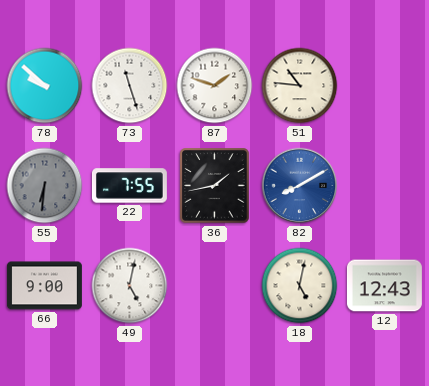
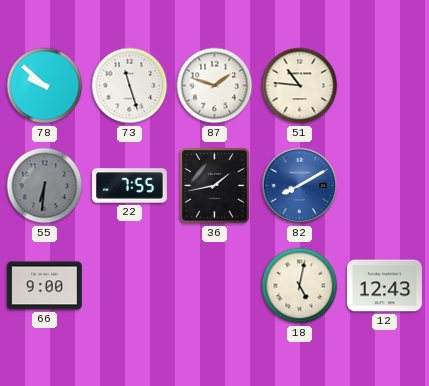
49: 5:02 -> none (130, 286)
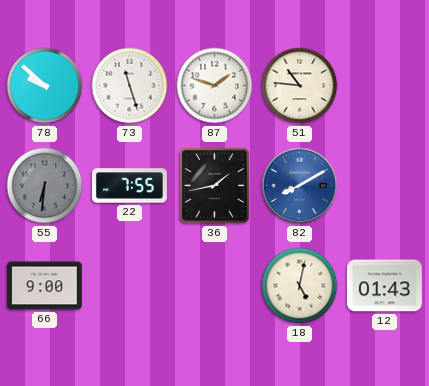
12: 12:43 -> 01:43 (384, 286)
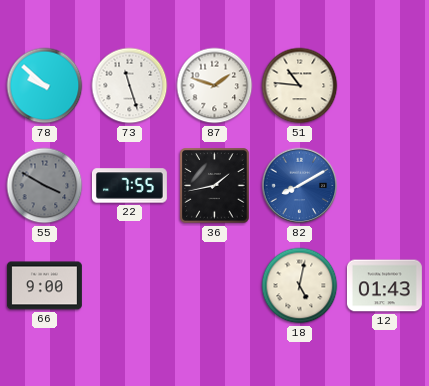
55: 6:31 -> 3:50 (45, 186)
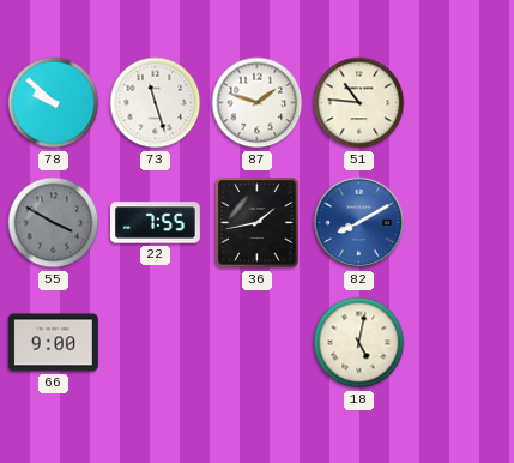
12: 01:43 -> none (384, 286)
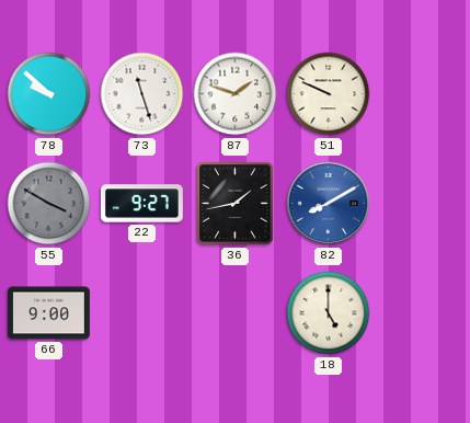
51: 10:46 -> 9:49 (329, 94)
22: 7:55 -> 9:27 (141, 204)
18: 5:02 -> 5:00 (329, 313)
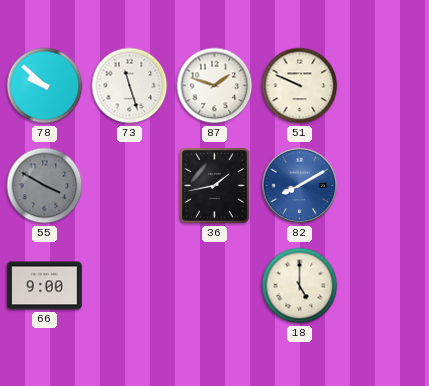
22: 9:27 -> none (141, 204)
